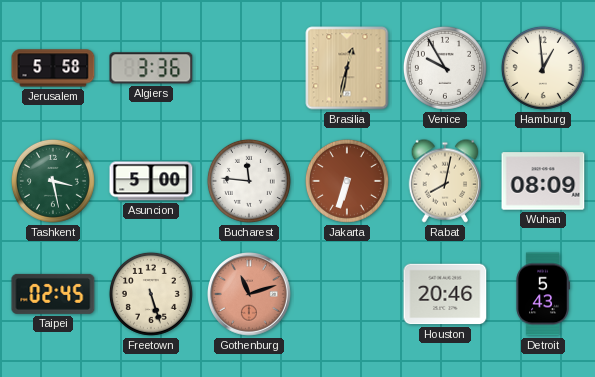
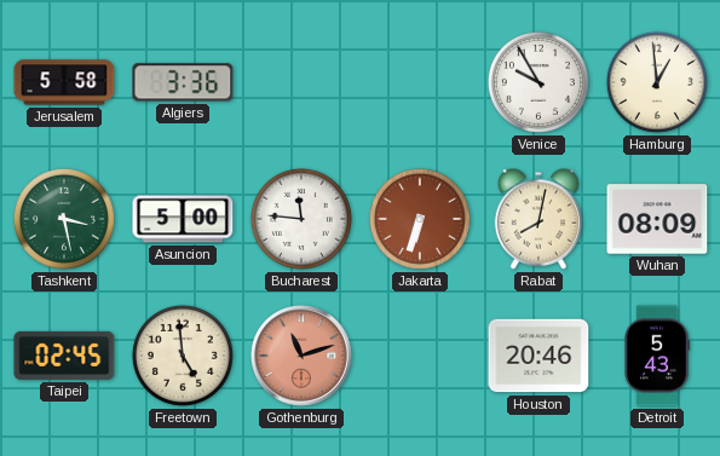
Brasilia: 12:32 -> none (347, 68)
Freetown: 5:27 -> 4:59 (183, 356)
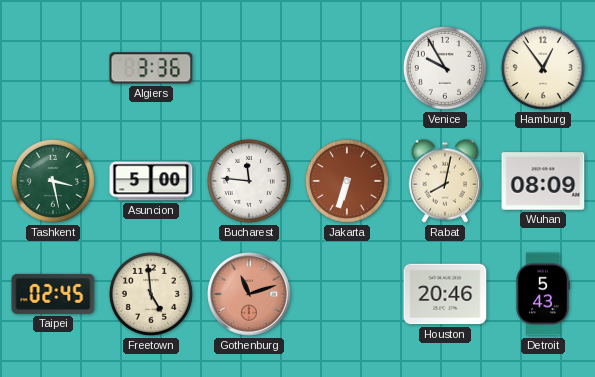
Jerusalem: 5:58 -> none (64, 82)
Hamburg: 12:59 -> 12:54 (543, 68)
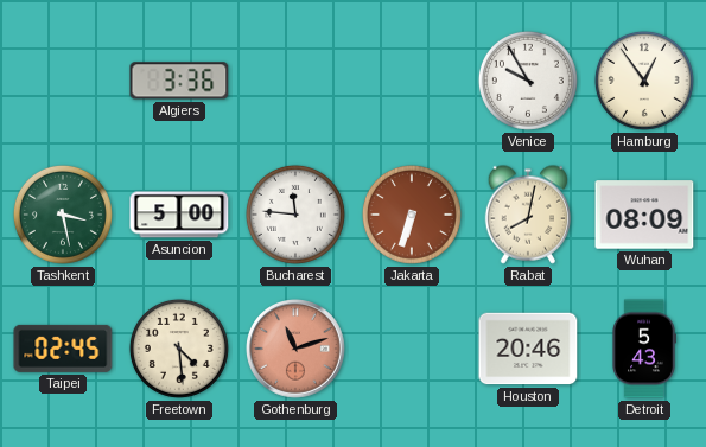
Freetown: 4:59 -> 4:29 (179, 349)
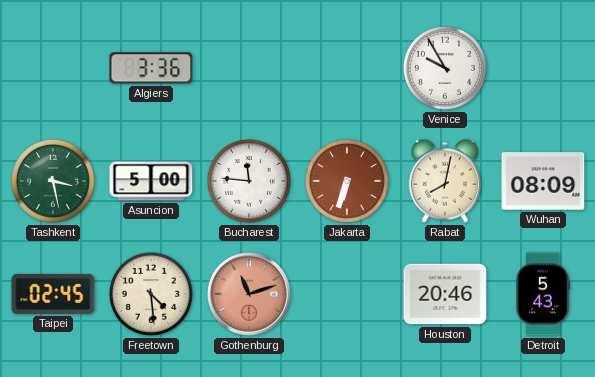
Hamburg: 12:54 -> none (644, 81)
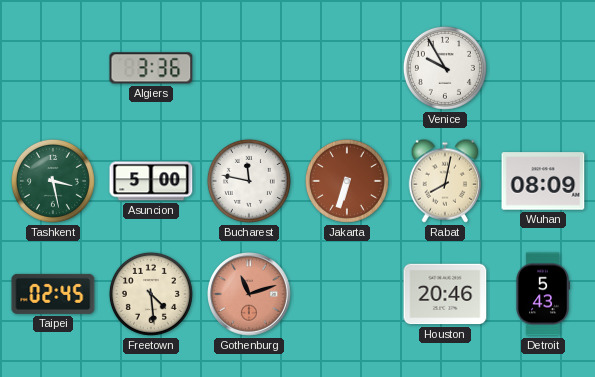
Bucharest: 11:46 -> 11:47 (249, 181)
